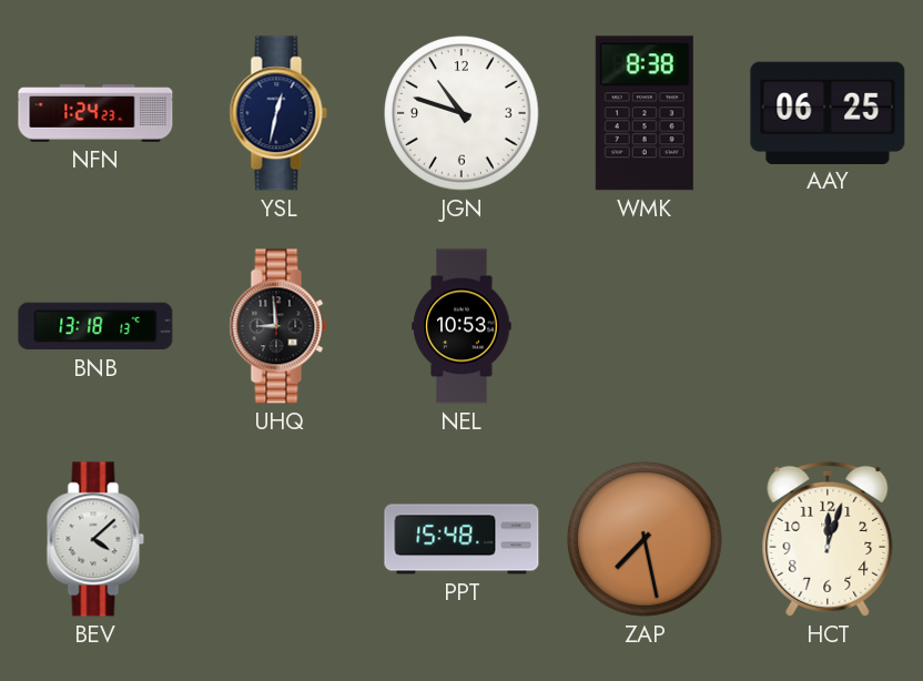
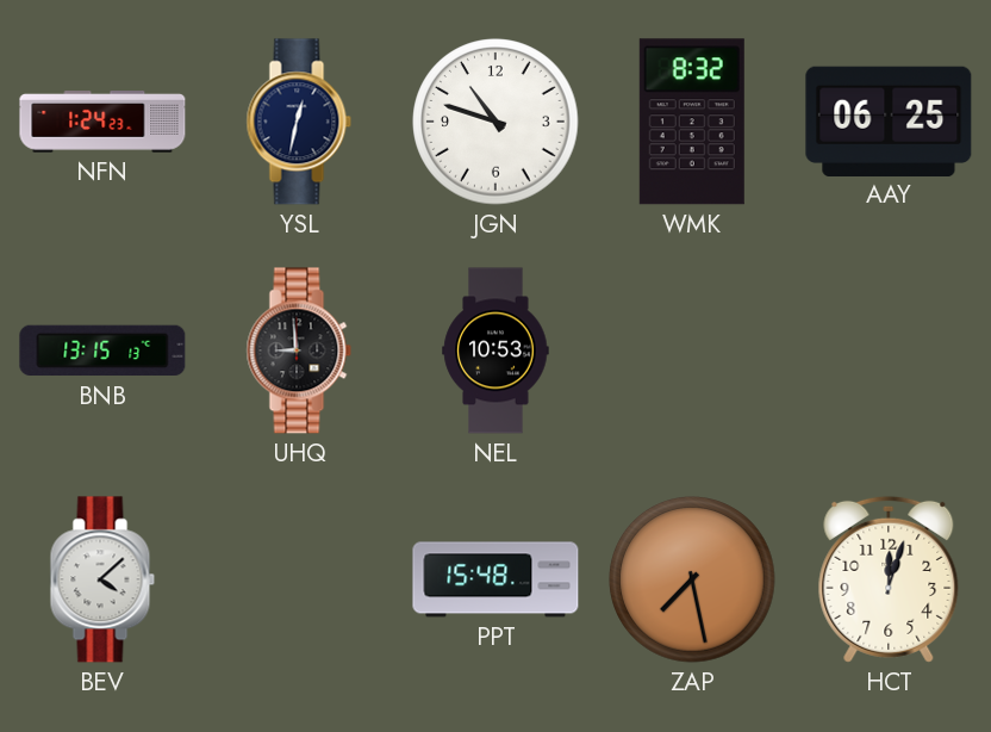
WMK: 8:38 -> 8:32 (692, 122)
BNB: 13:18 -> 13:15 (102, 351)
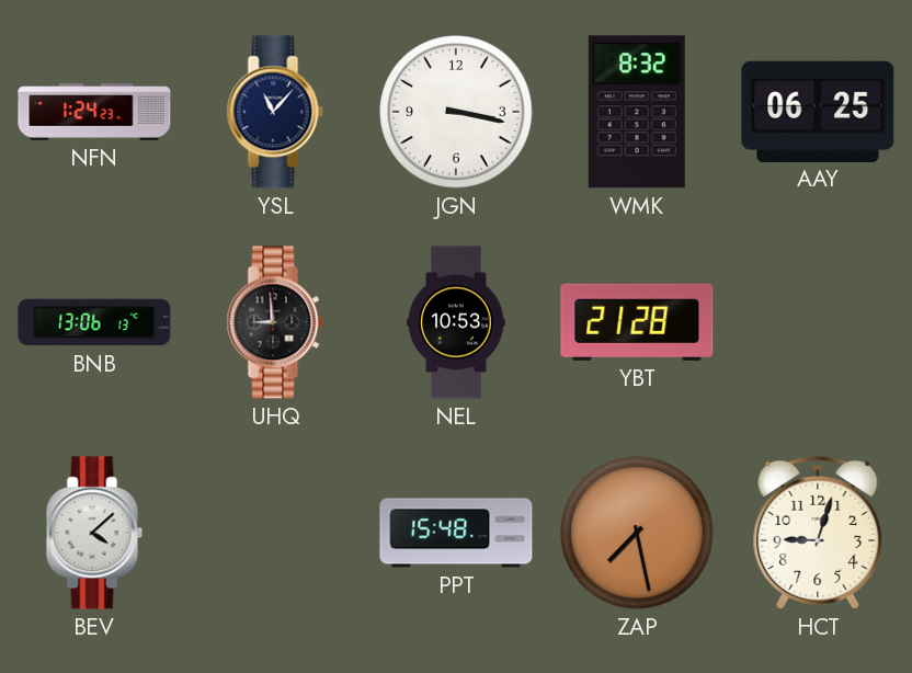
YSL: 12:32 -> 11:07 (275, 112)
JGN: 10:48 -> 3:17 (456, 112)
BNB: 13:15 -> 13:06 (94, 322)
YBT: none -> 21:28 (637, 322)
HCT: 12:03 -> 9:03 (818, 533)
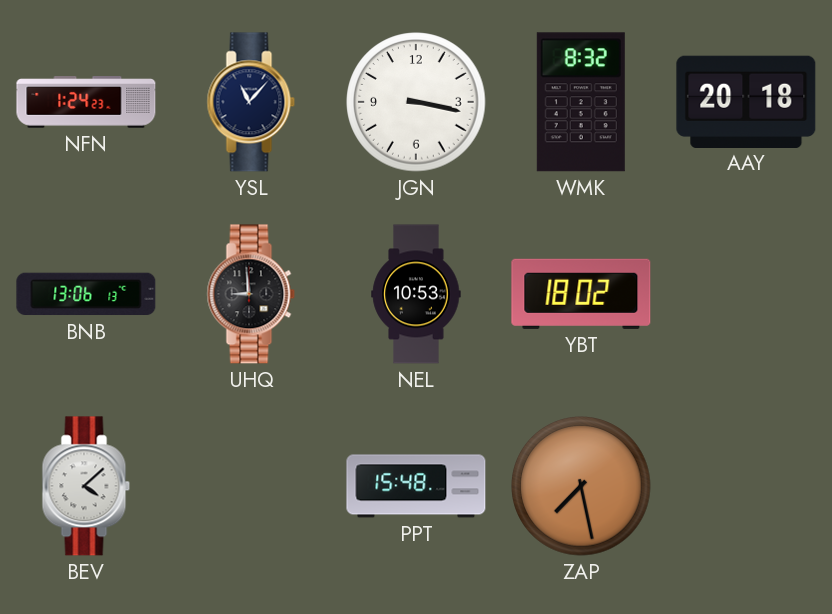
AAY: 06:25 -> 20:18 (746, 101)
YBT: 21:28 -> 18:02 (581, 294)
HCT: 9:03 -> none (818, 533)
